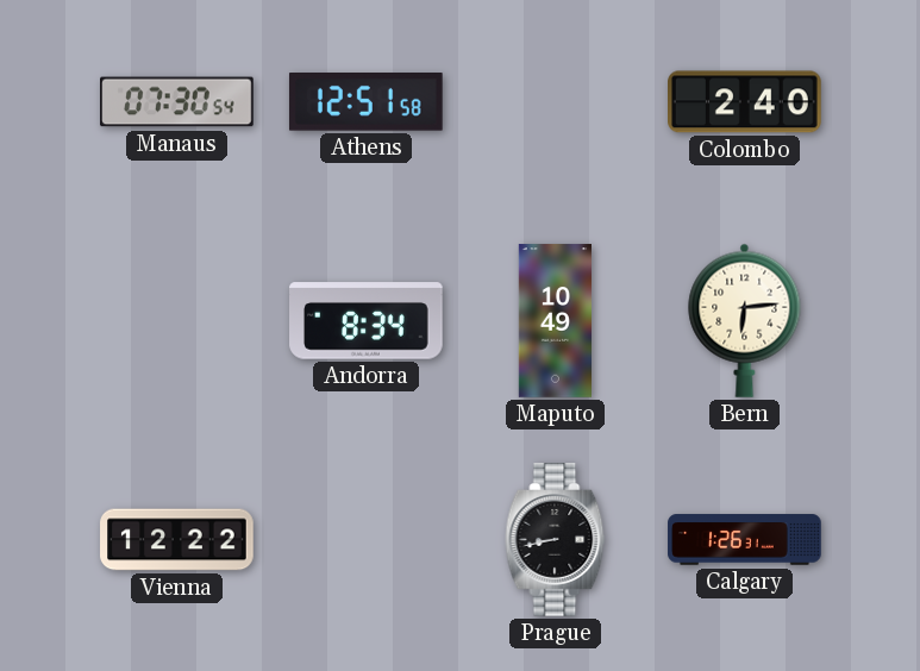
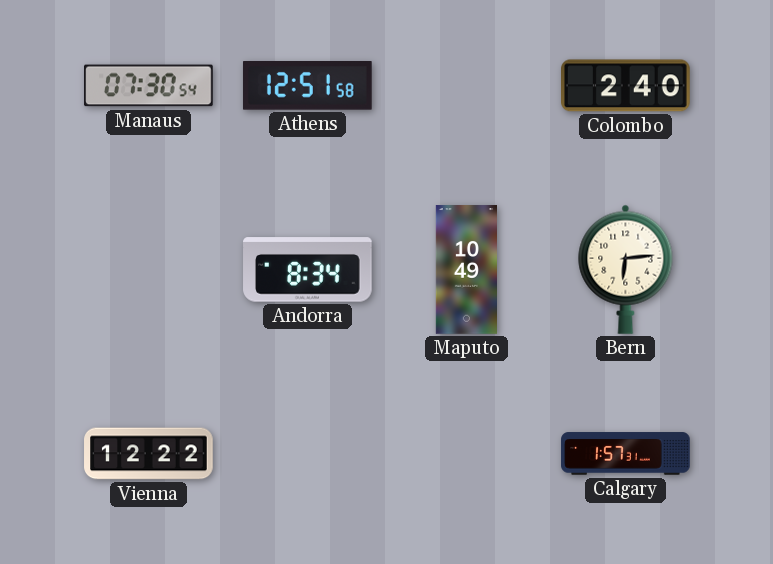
Prague: 8:43 -> none (556, 540)
Calgary: 1:26 -> 1:57 (626, 454)
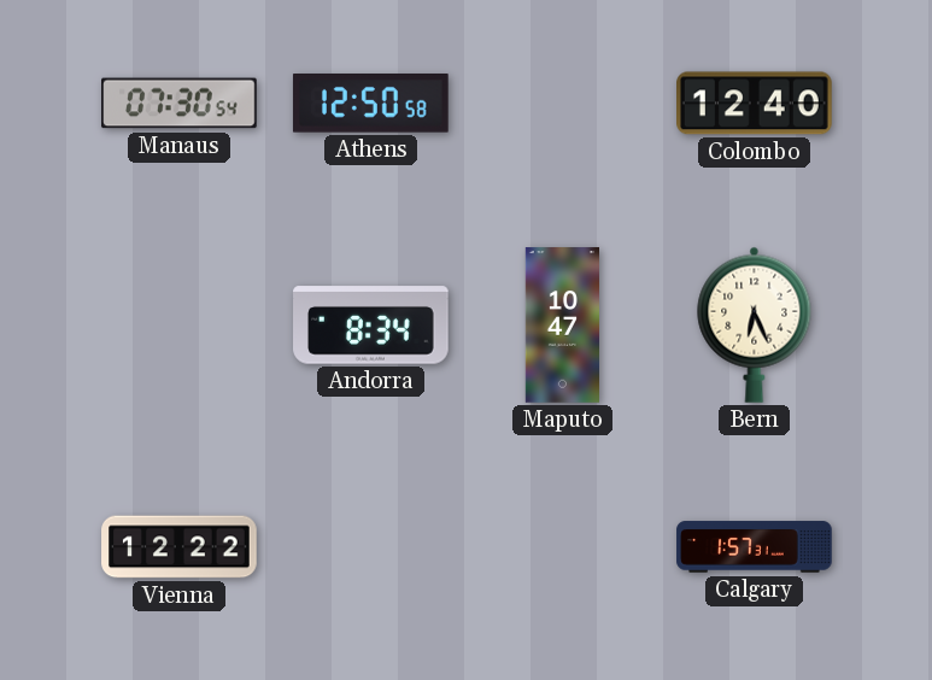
Athens: 12:51 -> 12:50 (370, 104)
Colombo: 2:40 -> 12:40 (755, 104)
Maputo: 10:49 -> 10:47 (562, 326)
Bern: 6:14 -> 6:26 (755, 324)
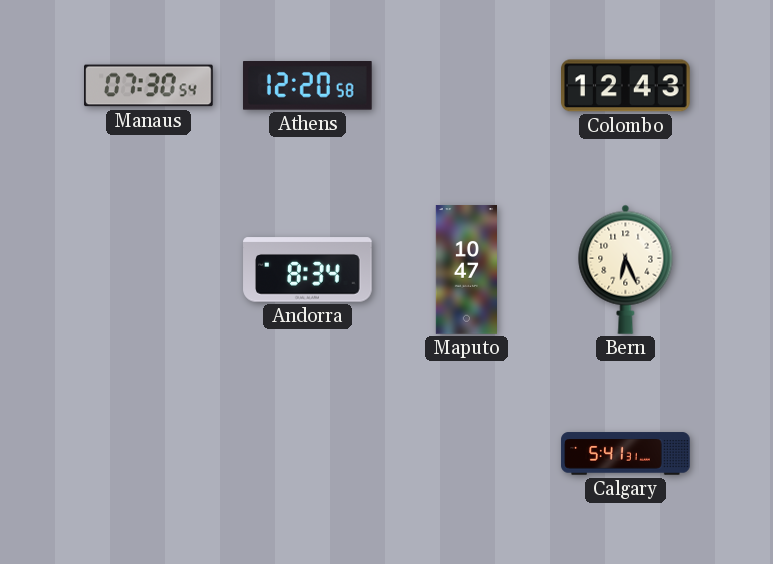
Athens: 12:50 -> 12:20 (307, 86)
Colombo: 12:40 -> 12:43 (626, 86)
Vienna: 12:22 -> none (180, 547)
Calgary: 1:57 -> 5:41 (626, 454)
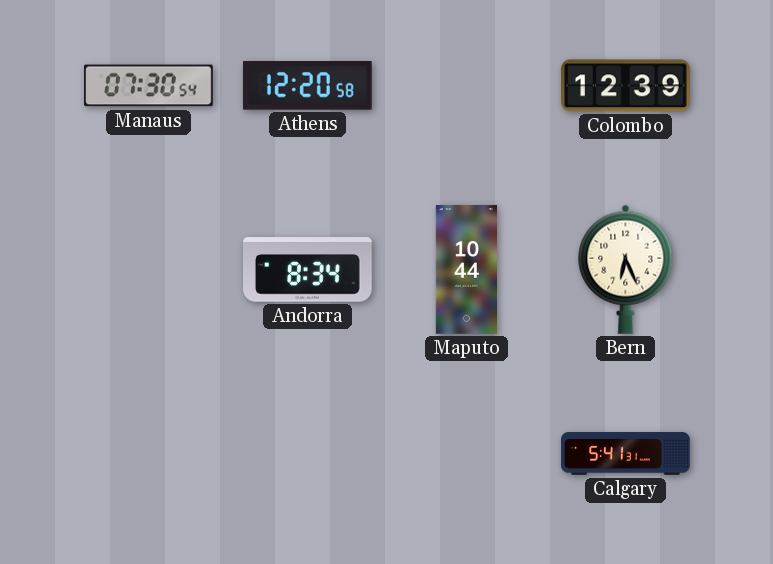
Colombo: 12:43 -> 12:39 (626, 86)
Maputo: 10:47 -> 10:44 (466, 270)
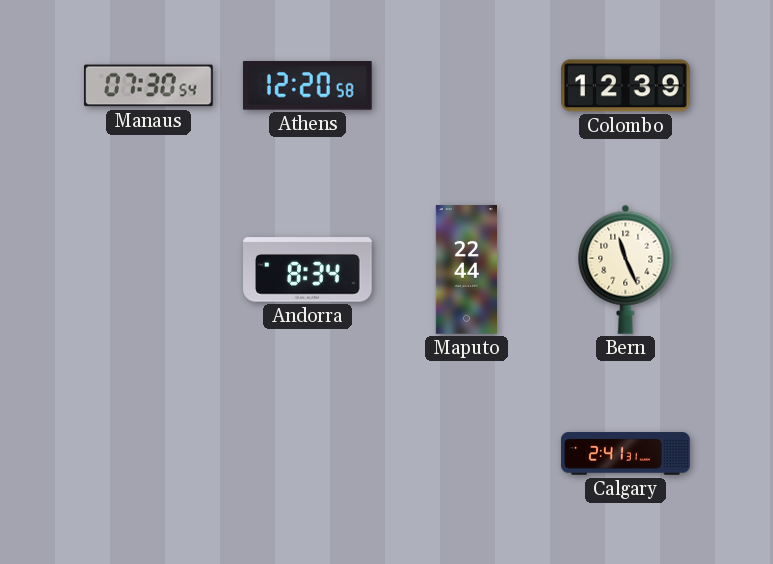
Maputo: 10:44 -> 22:44 (466, 270)
Bern: 6:26 -> 11:26 (626, 269)
Calgary: 5:41 -> 2:41 (626, 454)
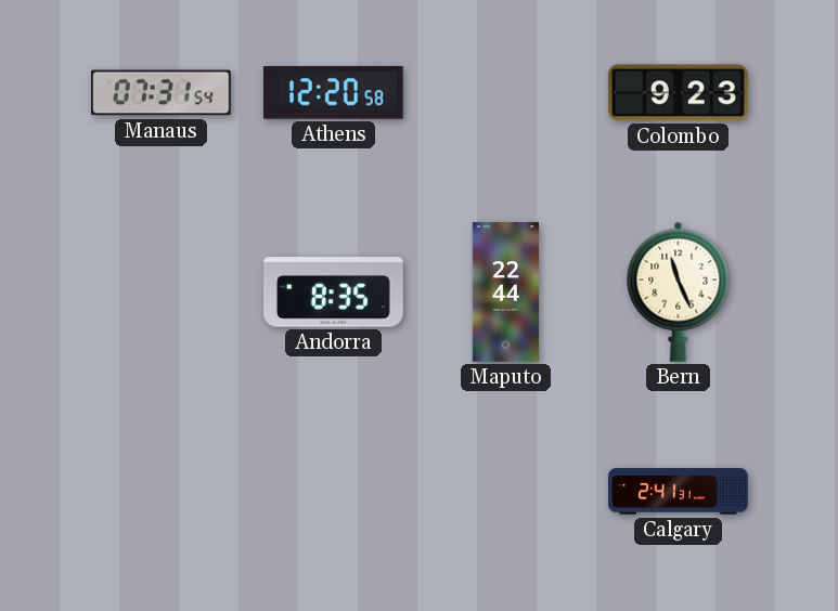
Manaus: 07:30 -> 07:31 (162, 93)
Colombo: 12:39 -> 9:23 (679, 93)
Andorra: 8:34 -> 8:35 (334, 292)
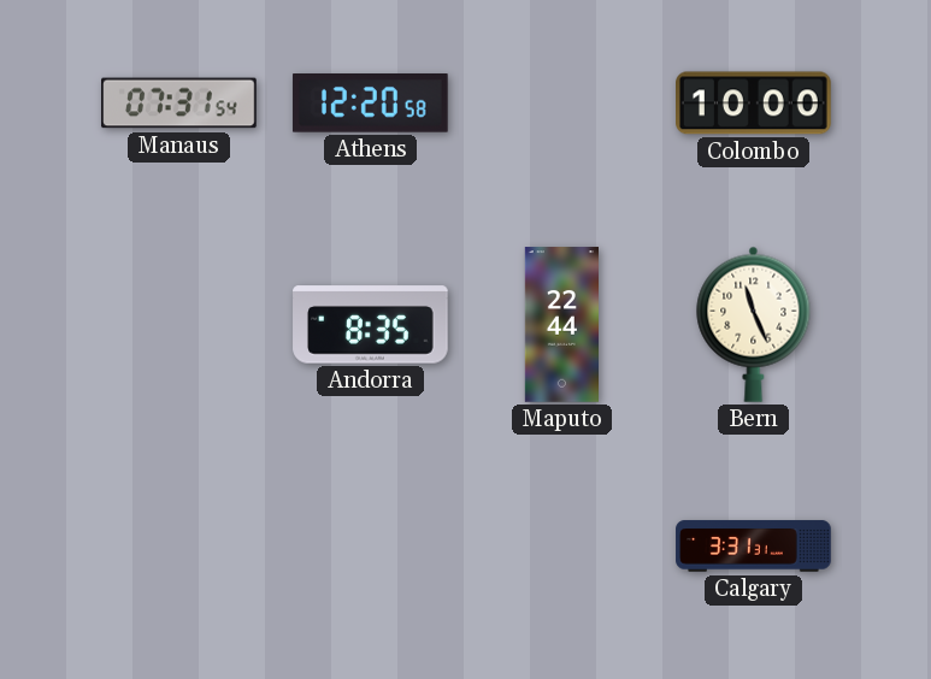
Colombo: 9:23 -> 10:00 (754, 104)
Calgary: 2:41 -> 3:31 (754, 547)
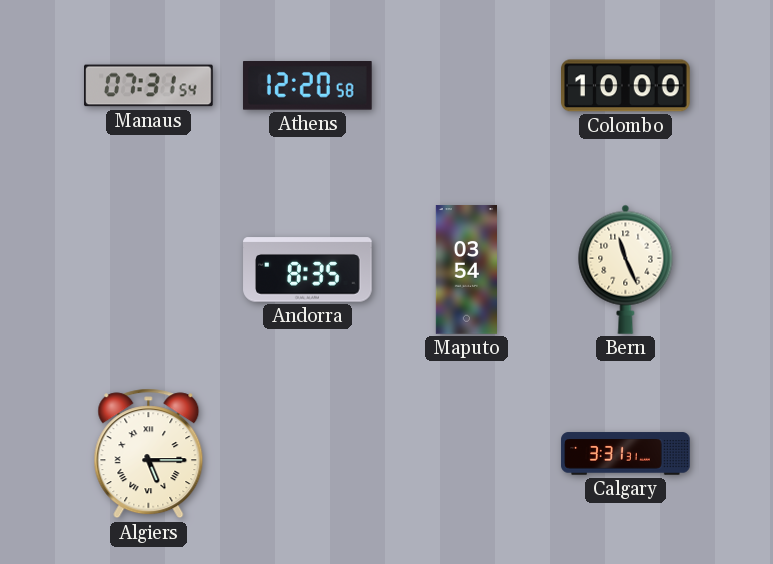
Maputo: 22:44 -> 03:54 (466, 270)
Algiers: none -> 5:15 (149, 454)
